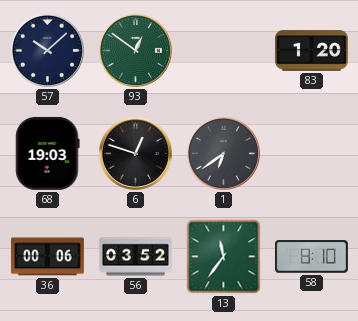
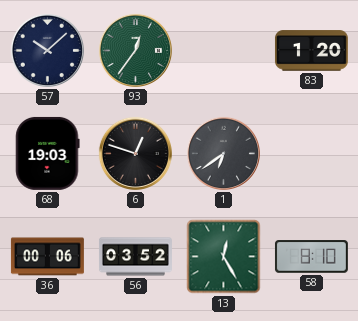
93: 12:51 -> 12:36 (135, 50)
13: 11:36 -> 12:25 (224, 257)
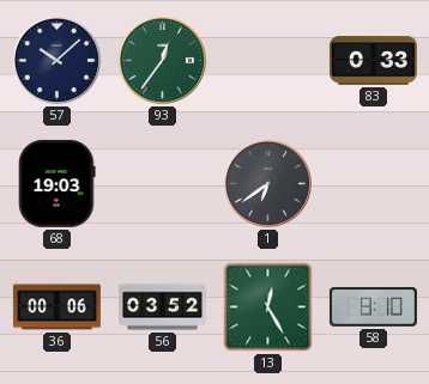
83: 1:20 -> 0:33 (373, 61)
6: 12:48 -> none (135, 153)
